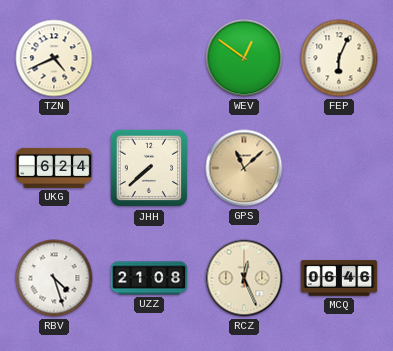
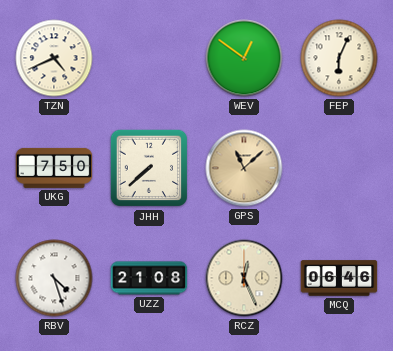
UKG: 6:24 -> 7:50 (54, 168)
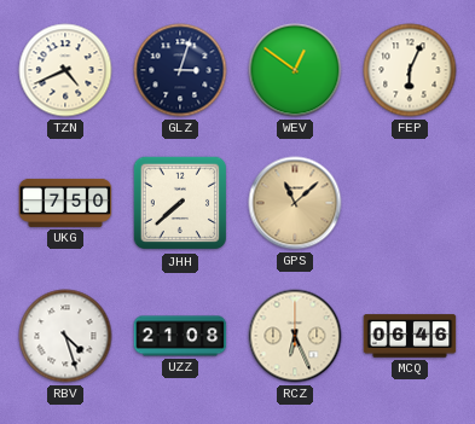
GLZ: none -> 3:03 (180, 70)
RCZ: 12:26 -> 6:26 (295, 336)
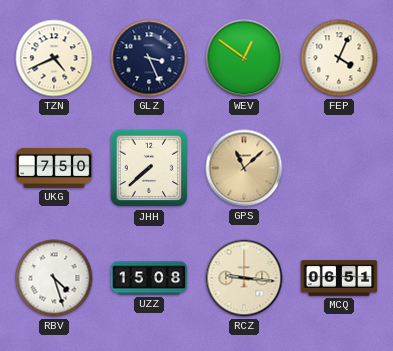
GLZ: 3:03 -> 3:26 (149, 58)
FEP: 6:04 -> 4:04 (339, 58)
UZZ: 21:08 -> 15:08 (149, 278)
RCZ: 6:26 -> 9:16 (244, 278)
MCQ: 06:46 -> 06:51 (339, 278)
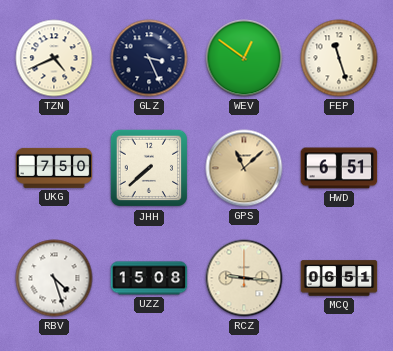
FEP: 4:04 -> 11:27 (339, 58)
HWD: none -> 6:51 (339, 168)
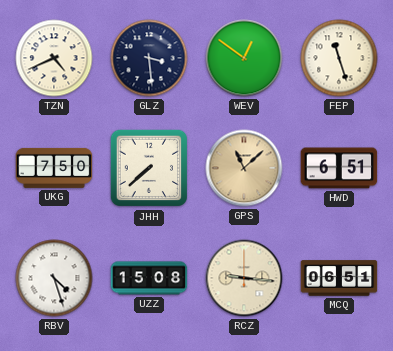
GLZ: 3:26 -> 3:29 (149, 58)
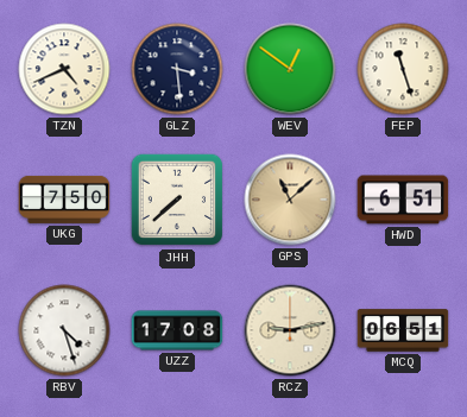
UZZ: 15:08 -> 17:08 (177, 330)
RCZ: 9:16 -> 9:13 (290, 330)
